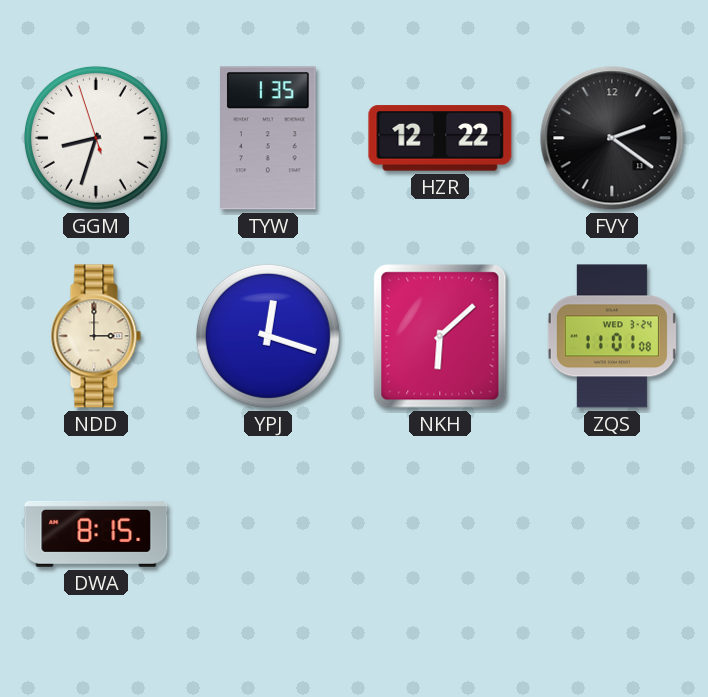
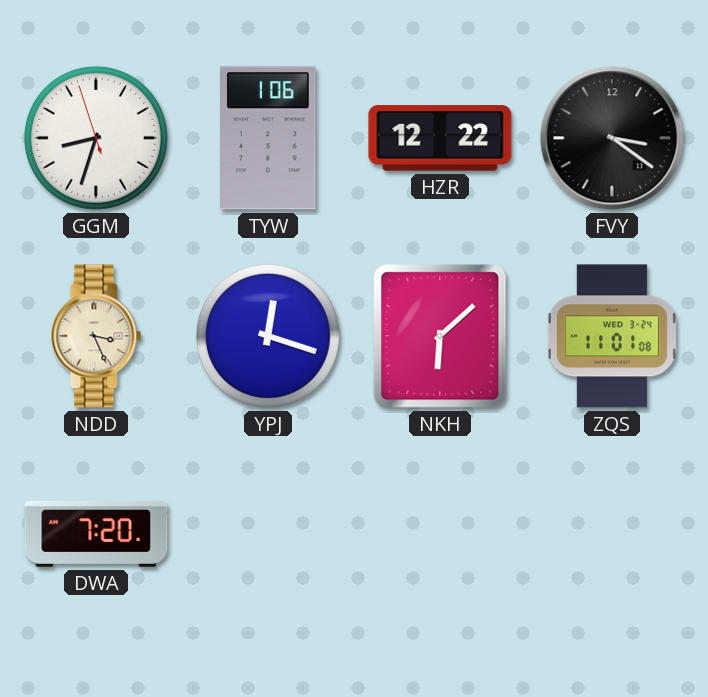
TYW: 1:35 -> 1:06 (269, 138)
FVY: 2:21 -> 3:21 (612, 138)
NDD: 3:00 -> 3:26 (96, 336)
DWA: 8:15 -> 7:20 (96, 534)
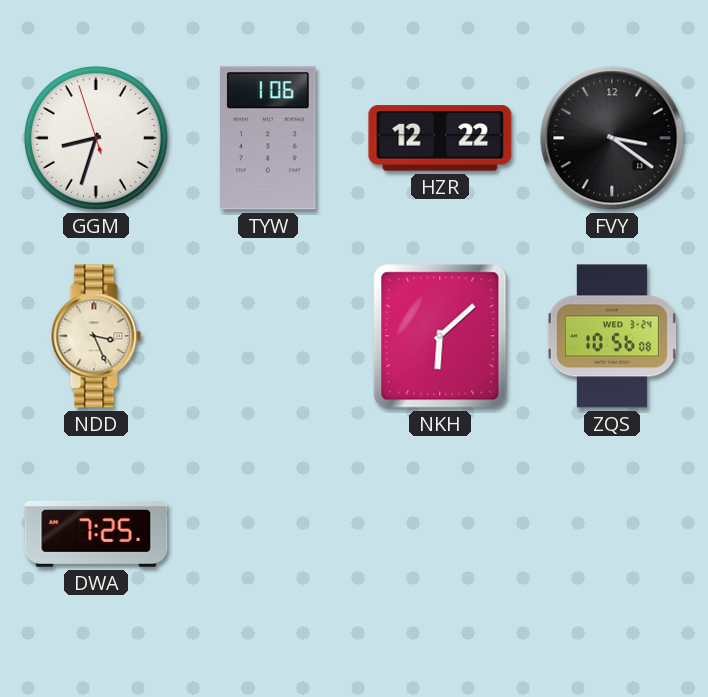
YPJ: 12:18 -> none (268, 336)
ZQS: 11:01 -> 10:56 (612, 336)
DWA: 7:20 -> 7:25 (96, 534)
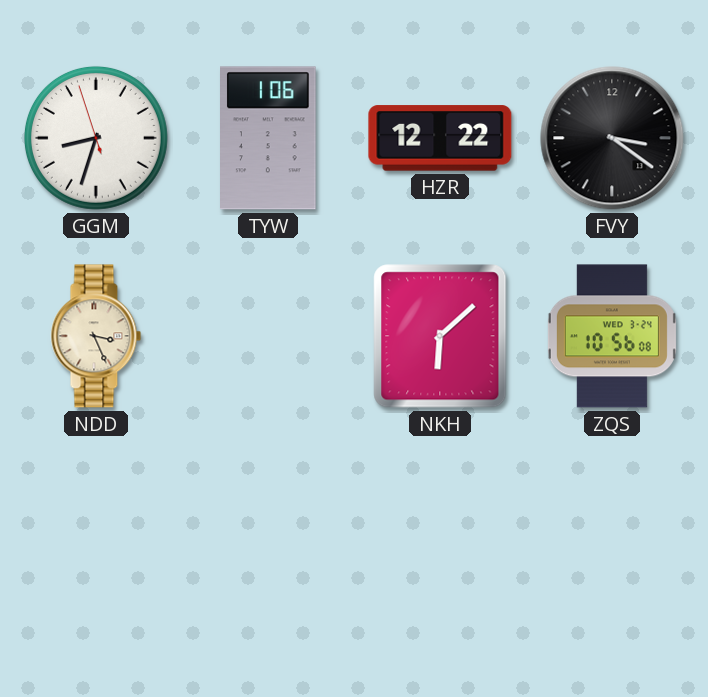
DWA: 7:25 -> none (96, 534)
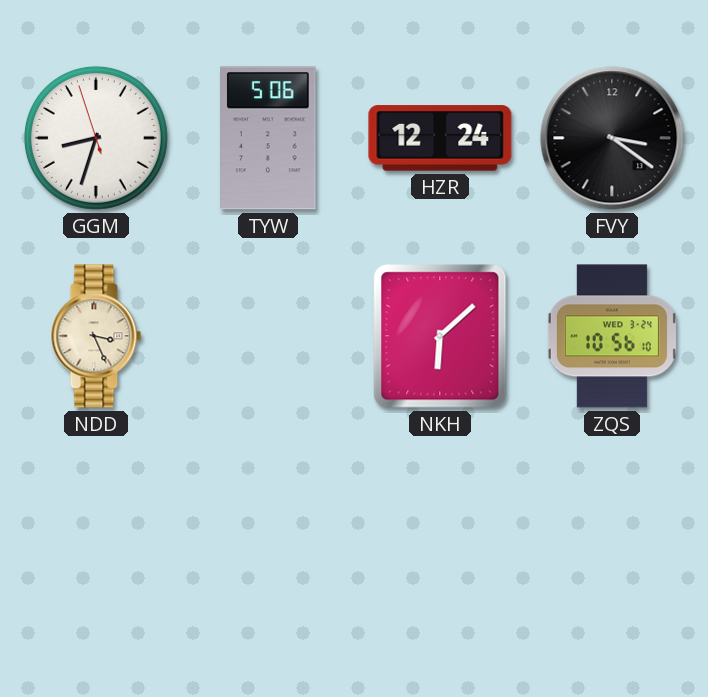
TYW: 1:06 -> 5:06 (269, 138)
HZR: 12:22 -> 12:24 (440, 138)
ZQS: 10:56:08 -> 10:56:10 (612, 336)
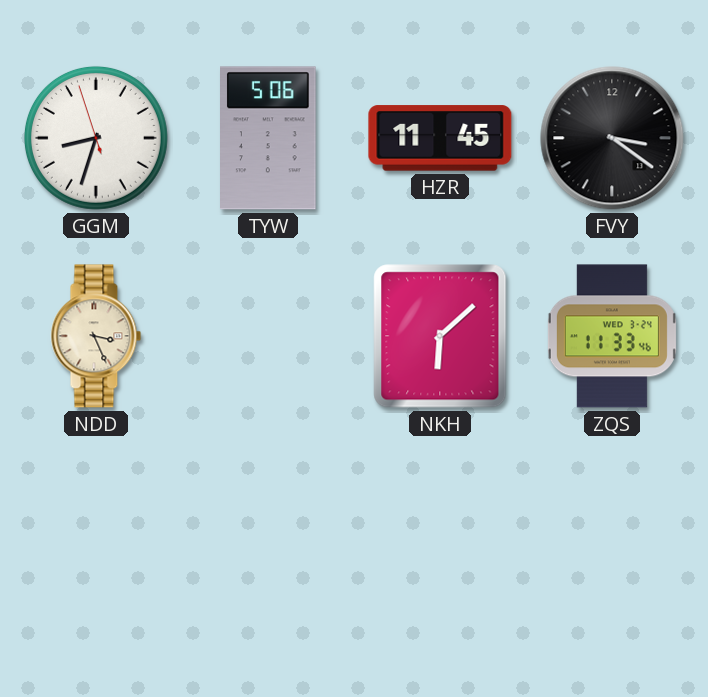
HZR: 12:24 -> 11:45 (440, 138)
ZQS: 10:56 -> 11:33 (612, 336)
